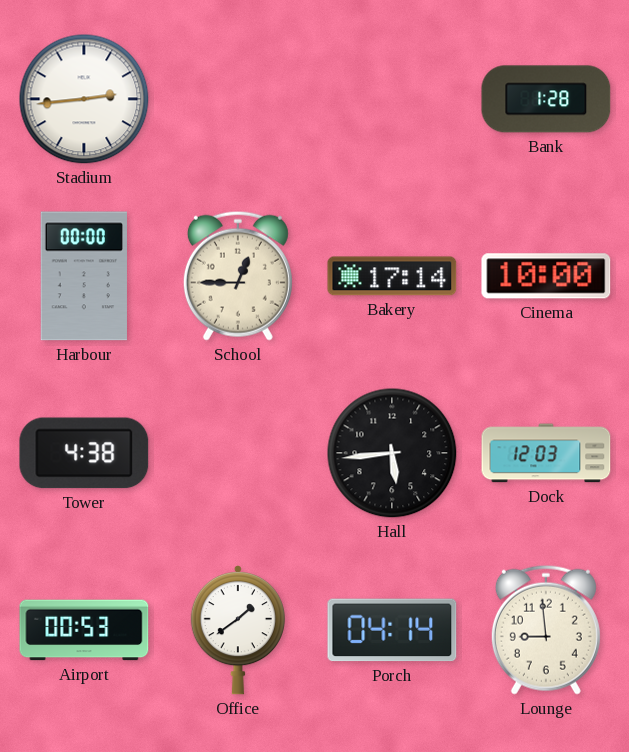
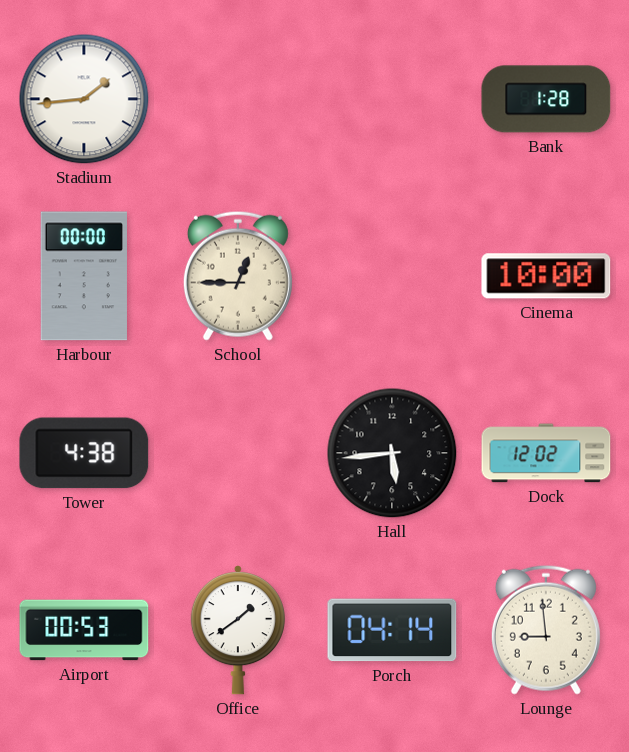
Stadium: 2:44 -> 1:44 (84, 99)
Bakery: 17:14 -> none (392, 276)
Dock: 12:03 -> 12:02 (546, 453)
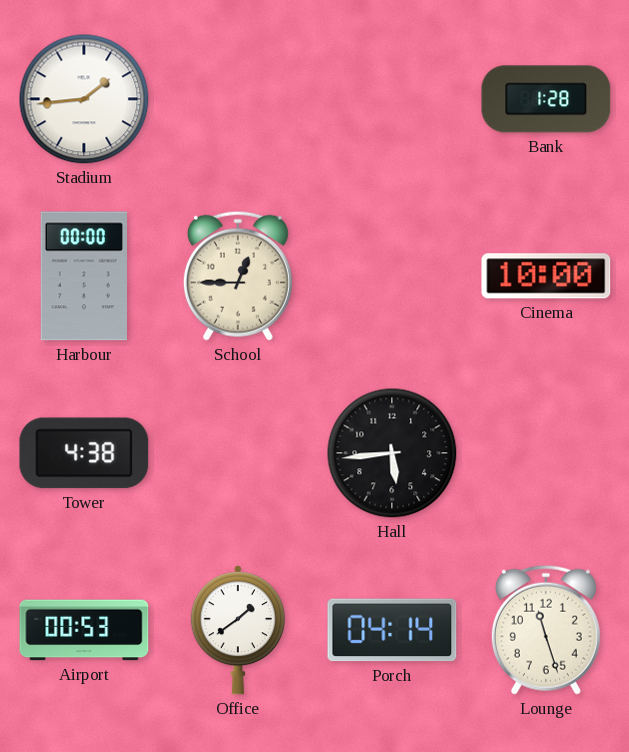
Dock: 12:02 -> none (546, 453)
Lounge: 8:59 -> 11:27 (546, 630)
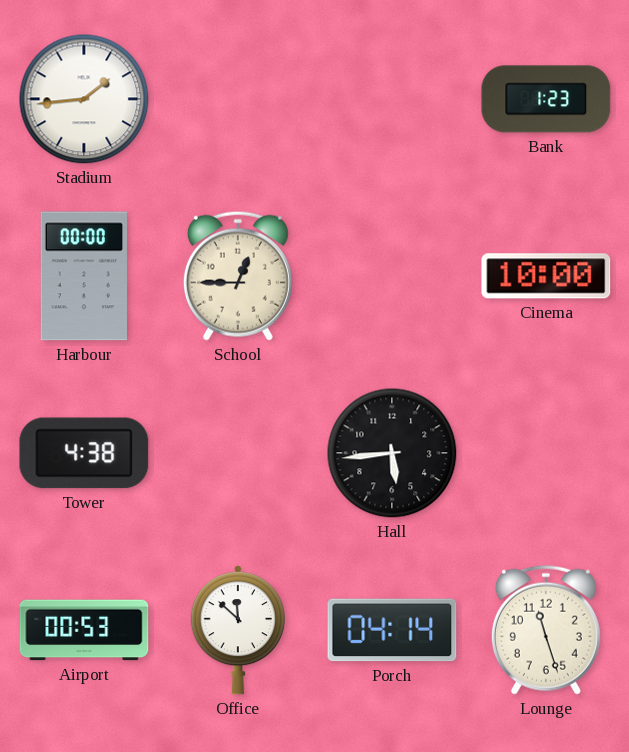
Bank: 1:28 -> 1:23 (546, 99)
Office: 1:39 -> 11:52 (238, 631)
